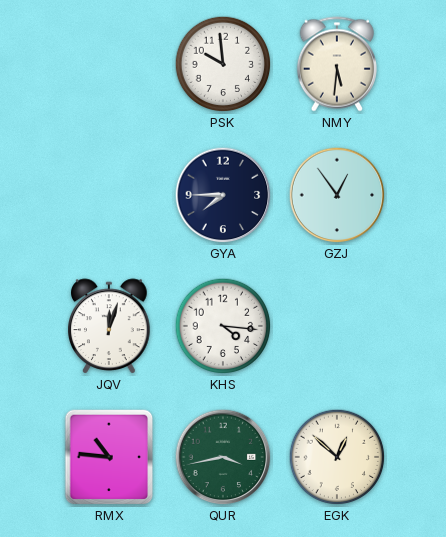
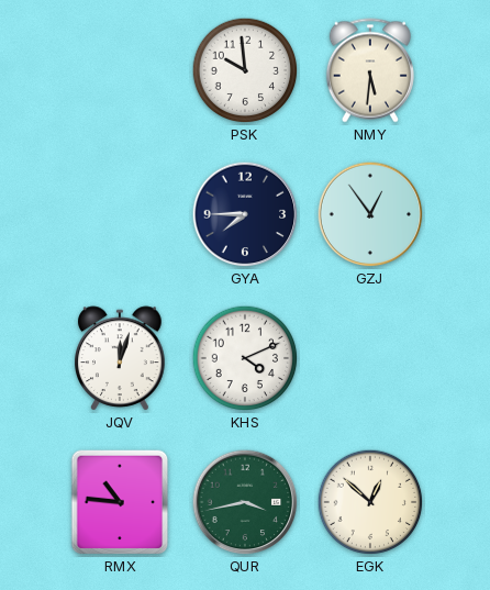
KHS: 4:16 -> 4:11 (245, 358)
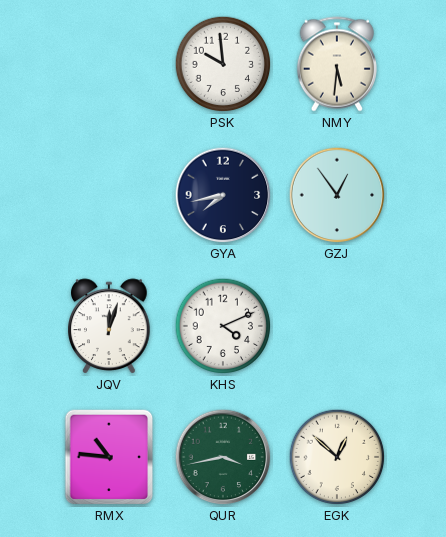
GYA: 7:45 -> 7:43 (223, 195)
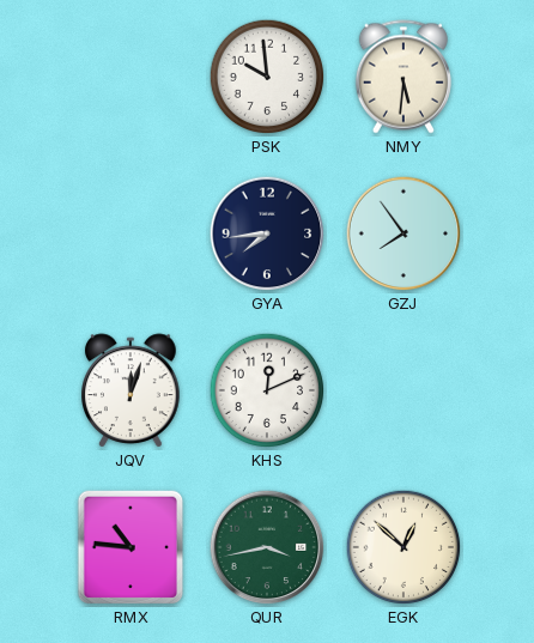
GYA: 7:43 -> 7:44 (267, 233)
GZJ: 12:54 -> 7:54 (403, 233)
KHS: 4:11 -> 12:11 (267, 390)
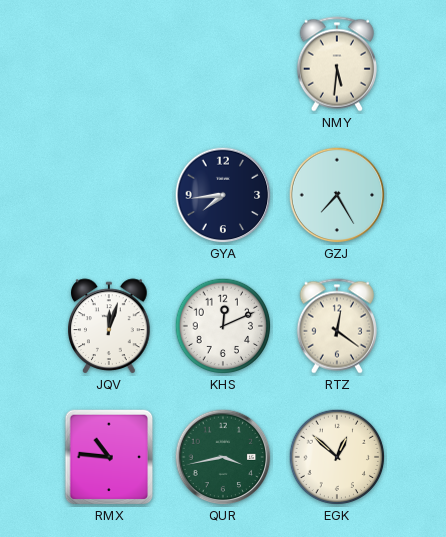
PSK: 9:59 -> none (267, 77)
GZJ: 7:54 -> 7:25 (337, 195)
RTZ: none -> 12:21 (337, 326)
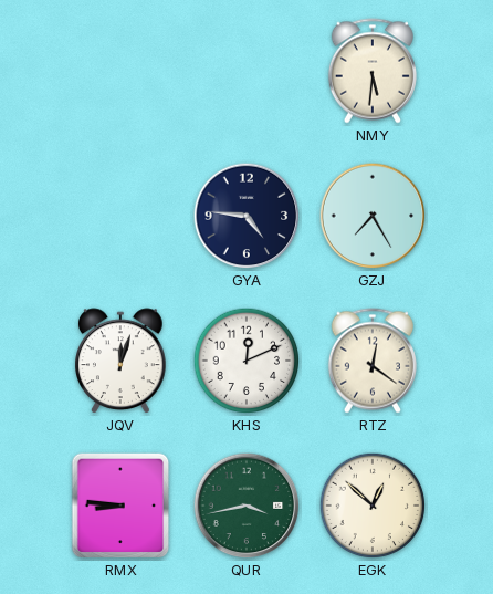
GYA: 7:44 -> 4:46 (246, 216)
RMX: 10:46 -> 8:46 (120, 506)
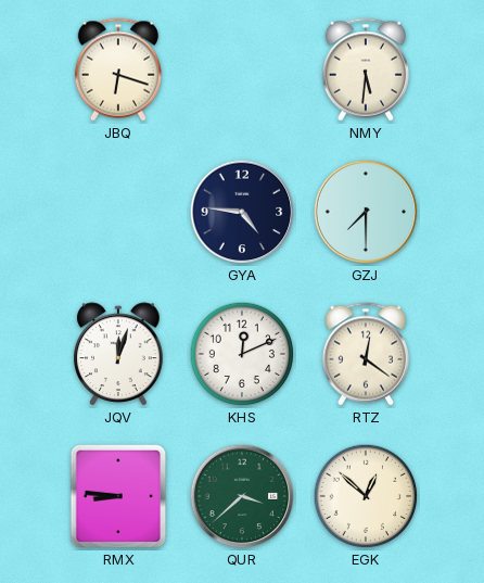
JBQ: none -> 6:18 (118, 69)
GZJ: 7:25 -> 7:30 (366, 212)
QUR: 3:43 -> 3:38 (242, 496)
